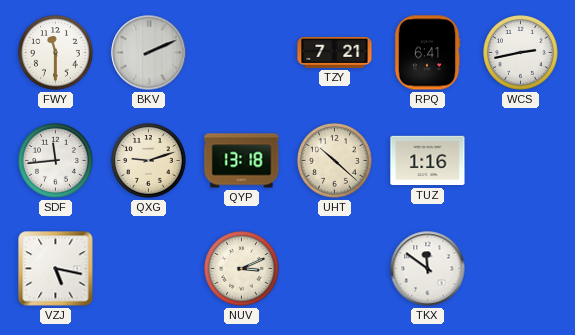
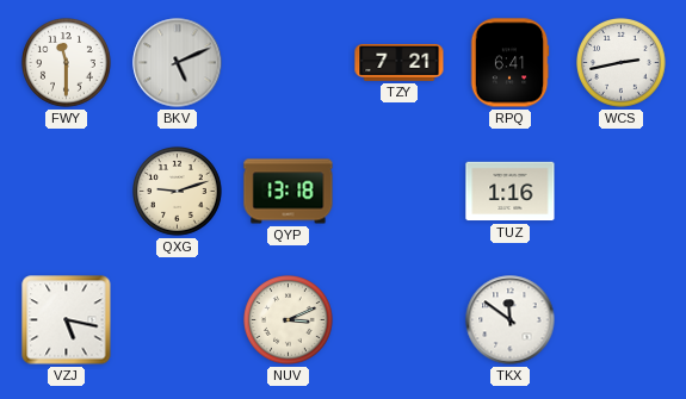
BKV: 2:11 -> 5:11 (178, 63)
SDF: 11:44 -> none (56, 161)
UHT: 10:22 -> none (335, 161)
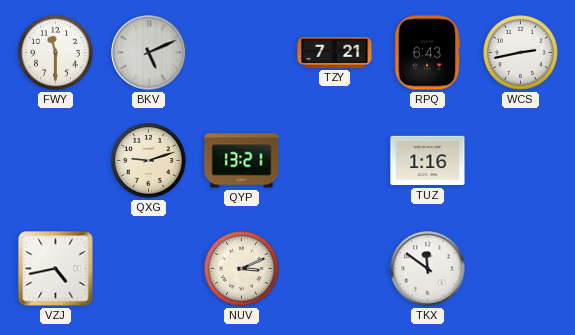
RPQ: 6:41 -> 6:43 (427, 53)
QYP: 13:18 -> 13:21 (242, 161)
VZJ: 5:17 -> 4:43 (56, 269)
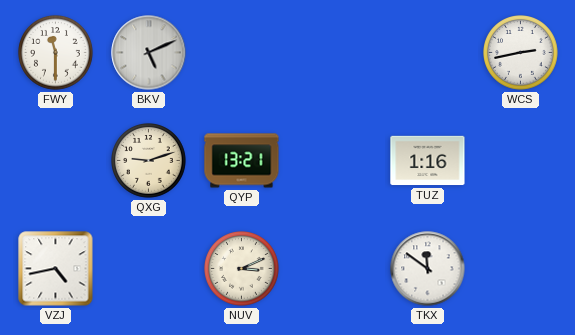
TZY: 7:21 -> none (335, 52)
RPQ: 6:43 -> none (427, 53)
